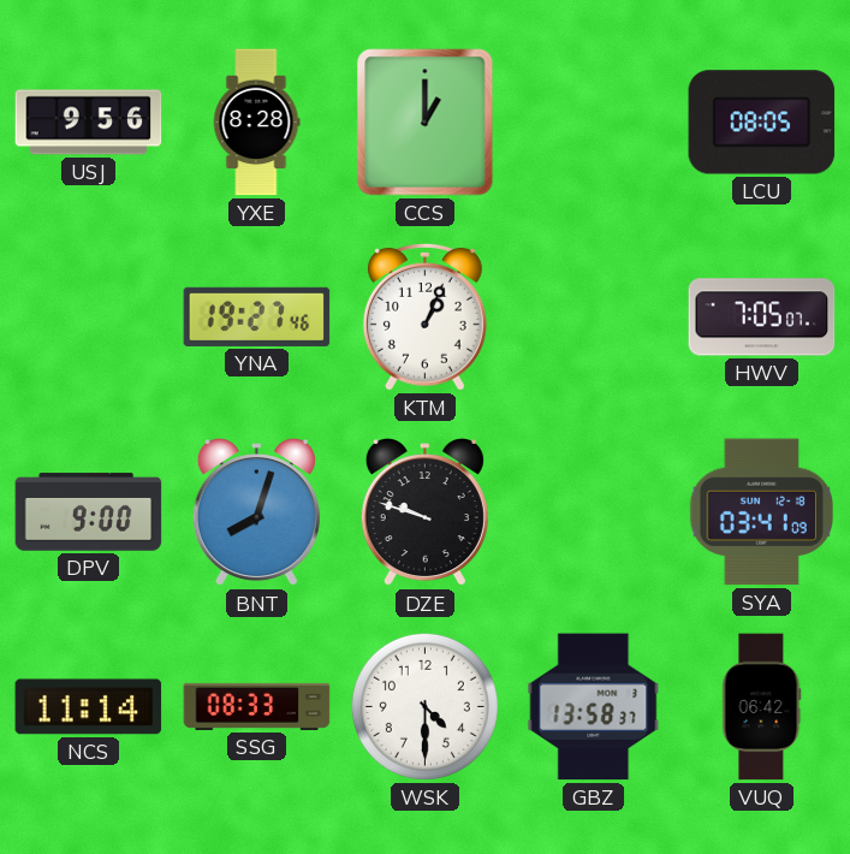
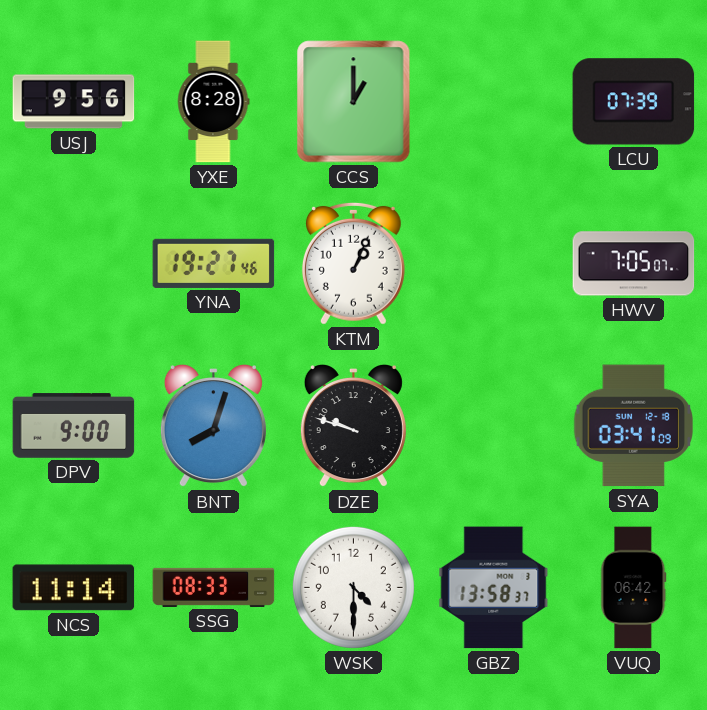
LCU: 08:05 -> 07:39 (634, 102)
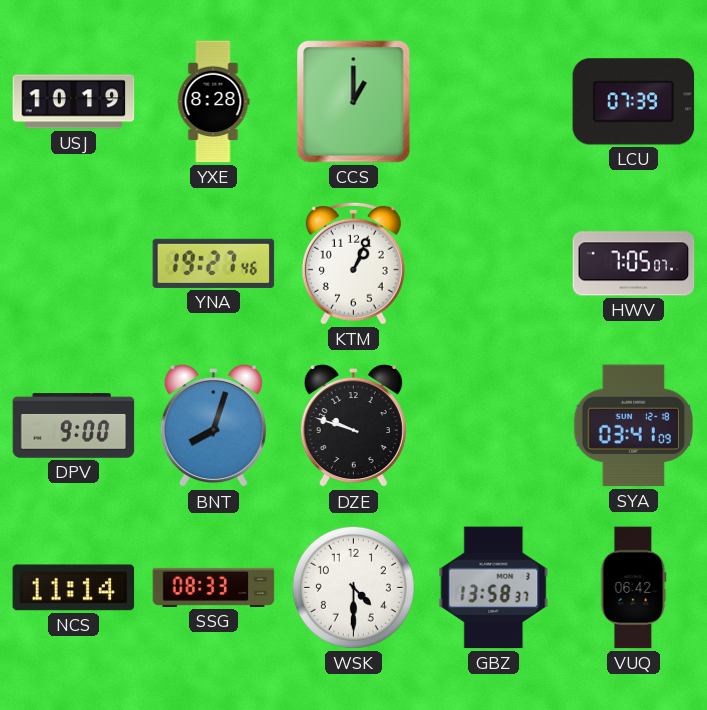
USJ: 9:56 -> 10:19 (74, 102)
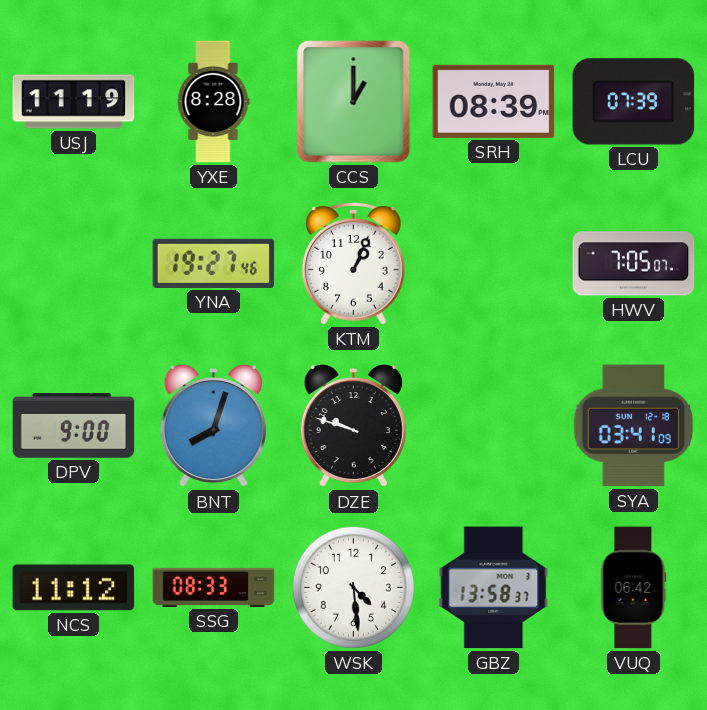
USJ: 10:19 -> 11:19 (74, 102)
SRH: none -> 08:39 (494, 101)
NCS: 11:14 -> 11:12 (74, 588)
WSK: 4:30 -> 4:29 (353, 587)
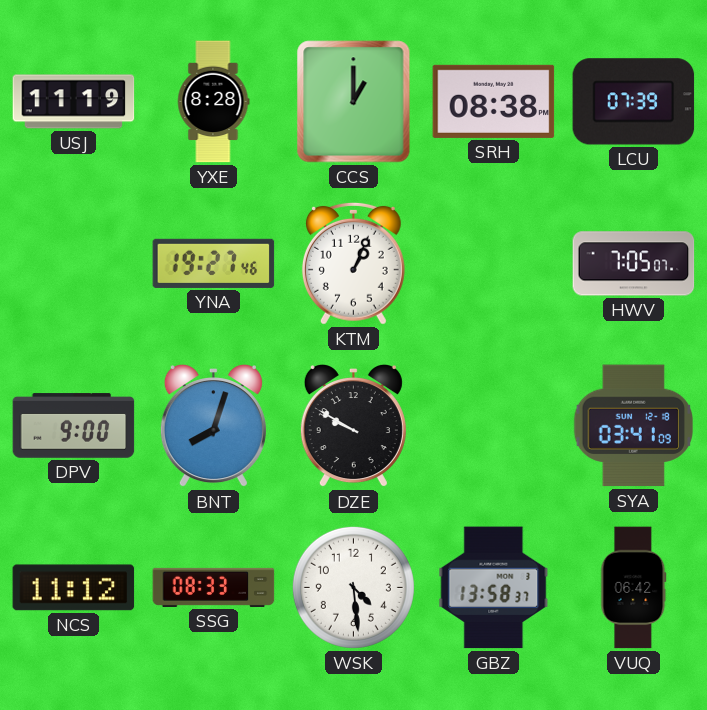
SRH: 08:39 -> 08:38 (494, 101)
DZE: 9:48 -> 9:50 (353, 427)
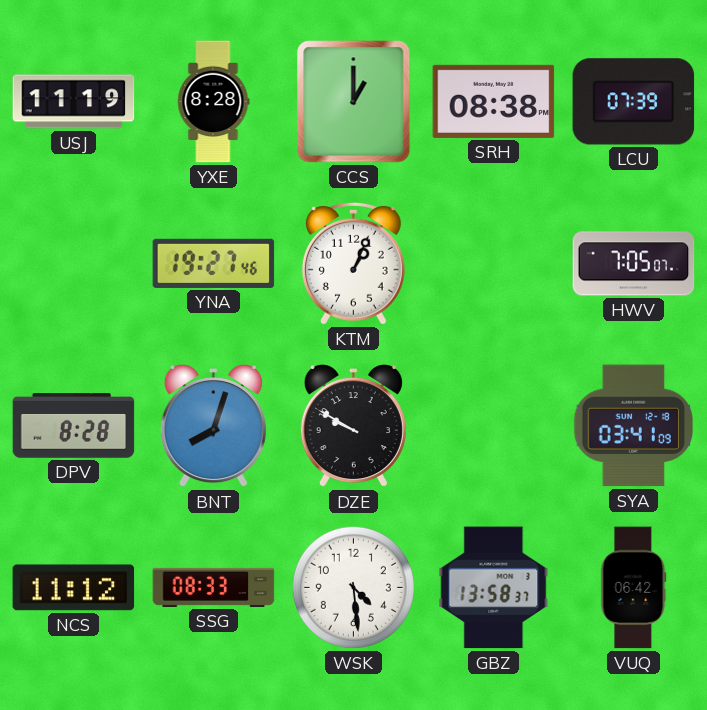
DPV: 9:00 -> 8:28 (74, 426)
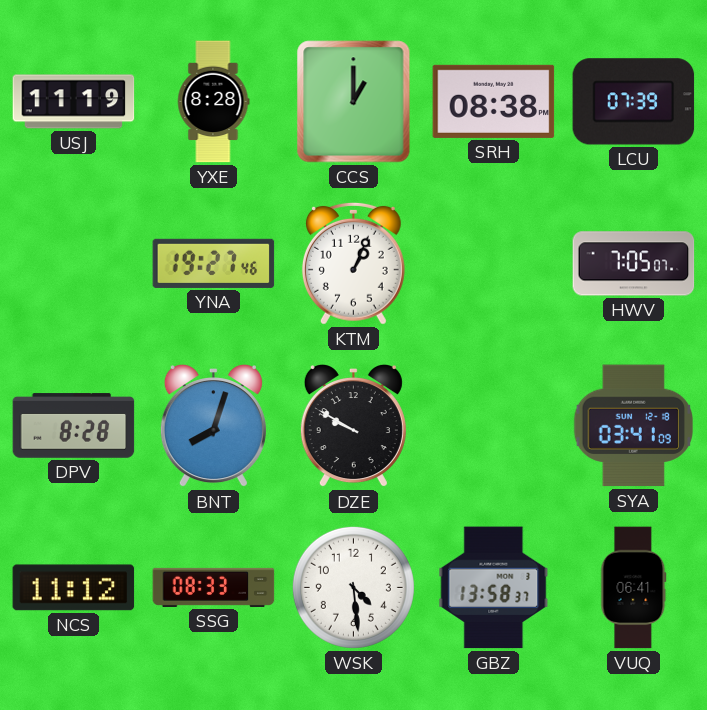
VUQ: 06:42 -> 06:41 (634, 588)
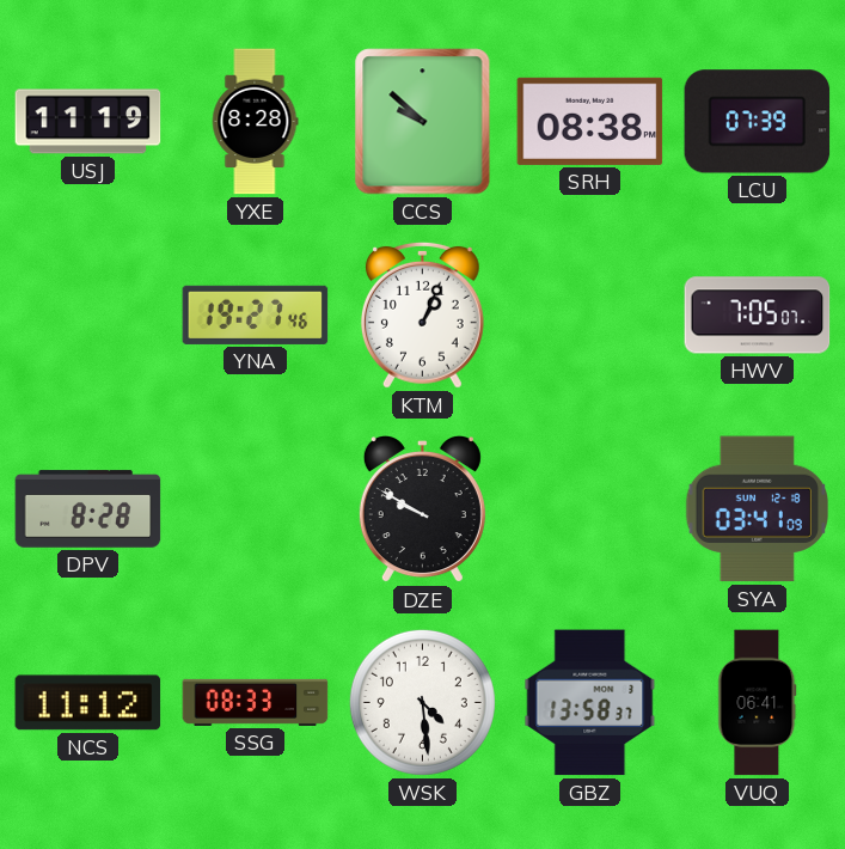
CCS: 1:00 -> 9:52 (423, 122)
BNT: 8:03 -> none (213, 427)
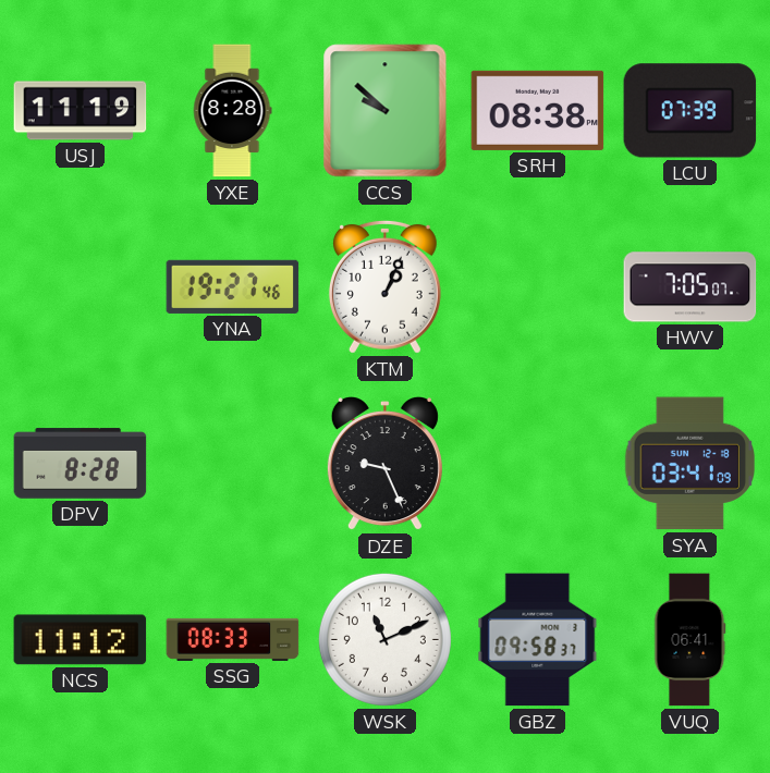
DZE: 9:50 -> 9:26 (384, 465)
WSK: 4:29 -> 11:11 (384, 639)
GBZ: 13:58 -> 09:58 (538, 640)
